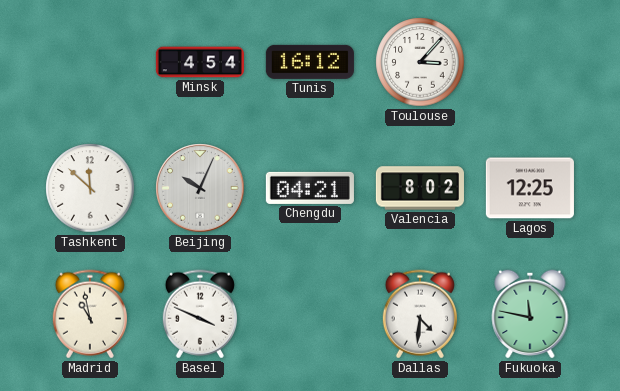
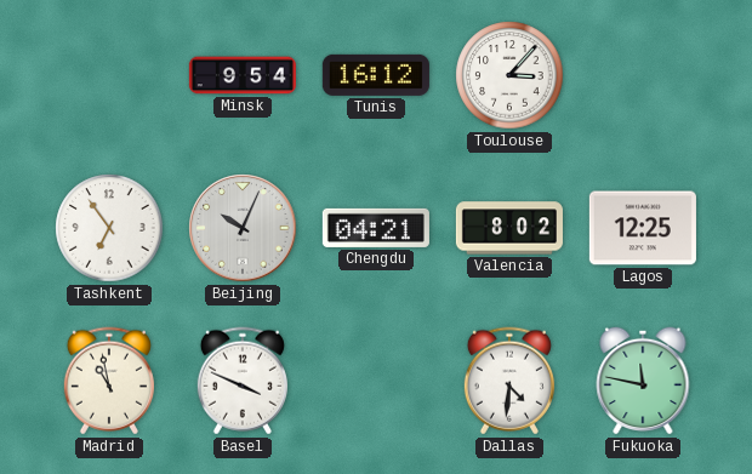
Minsk: 4:54 -> 9:54 (243, 75)
Tashkent: 11:52 -> 6:54 (109, 228)
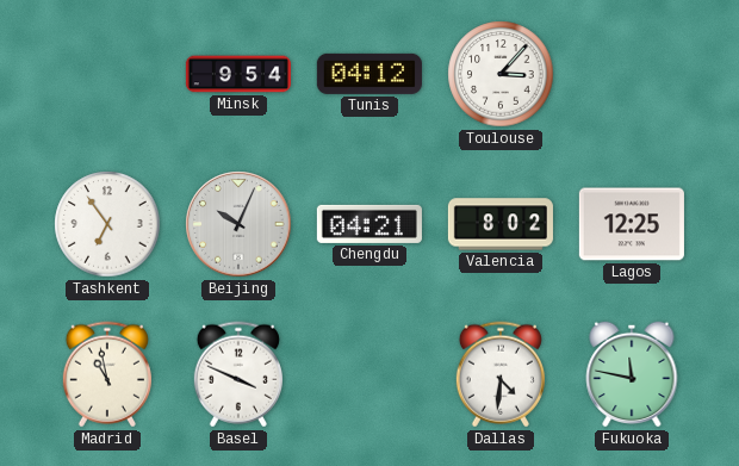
Tunis: 16:12 -> 04:12 (369, 74)
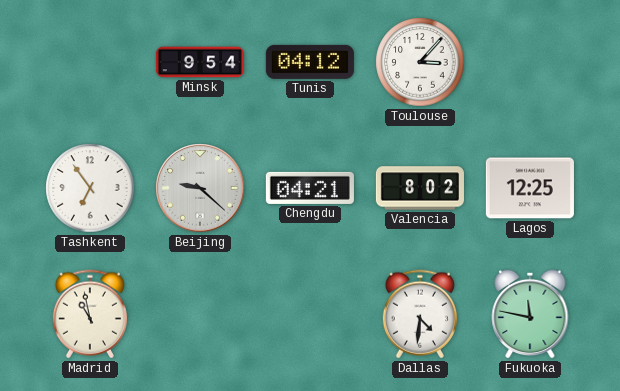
Beijing: 10:04 -> 9:22 (200, 188)
Basel: 3:49 -> none (238, 374)
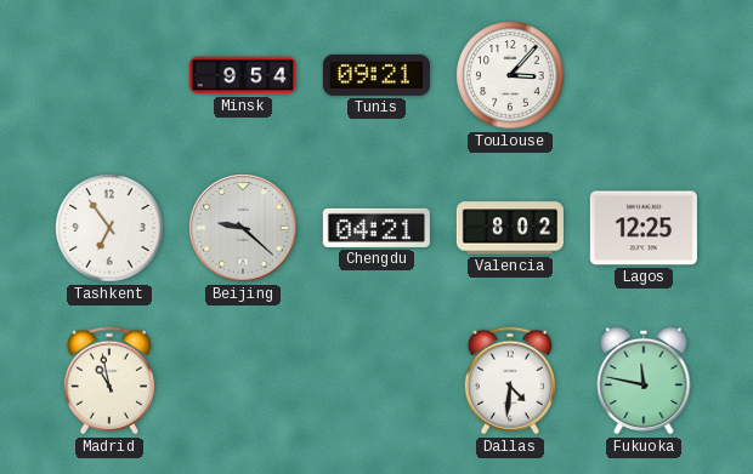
Tunis: 04:12 -> 09:21 (376, 75)
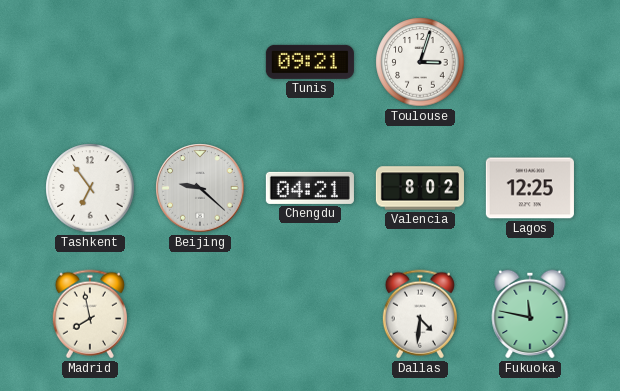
Minsk: 9:54 -> none (243, 75)
Toulouse: 3:07 -> 3:03 (420, 62)
Madrid: 10:58 -> 7:58 (90, 314)
